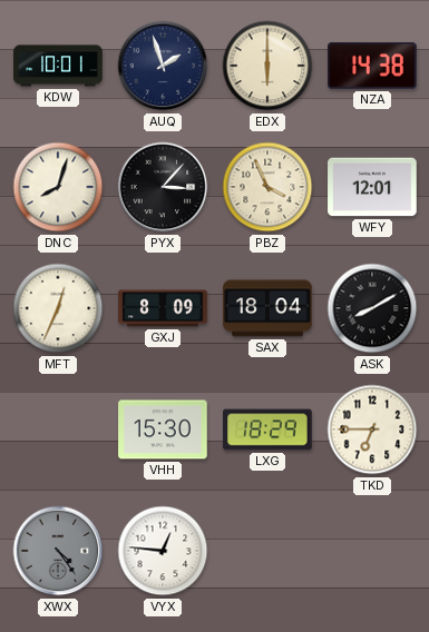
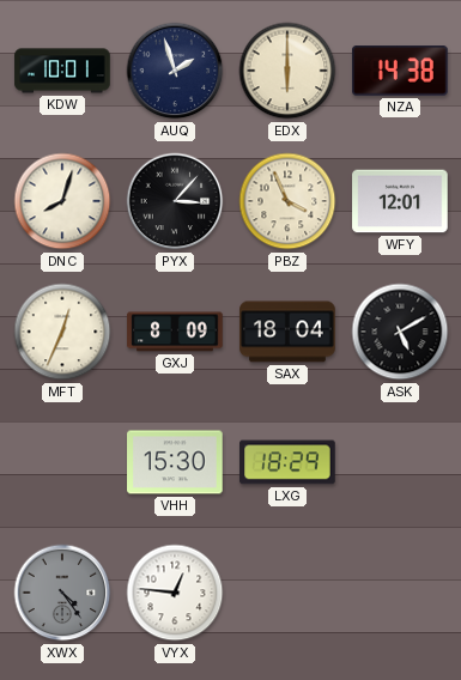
ASK: 8:10 -> 5:10 (400, 332)
TKD: 6:45 -> none (372, 429)
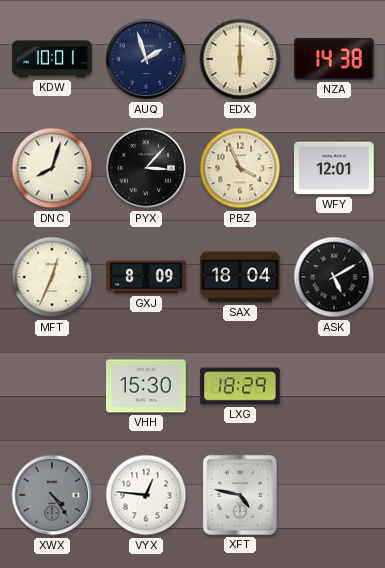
XFT: none -> 4:47 (240, 495)
